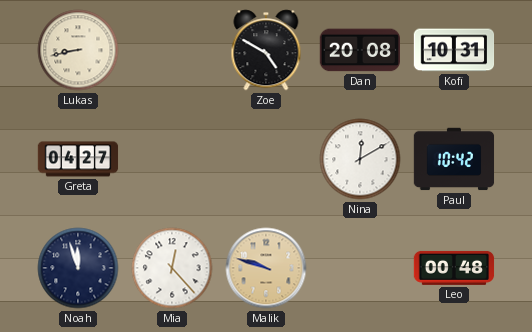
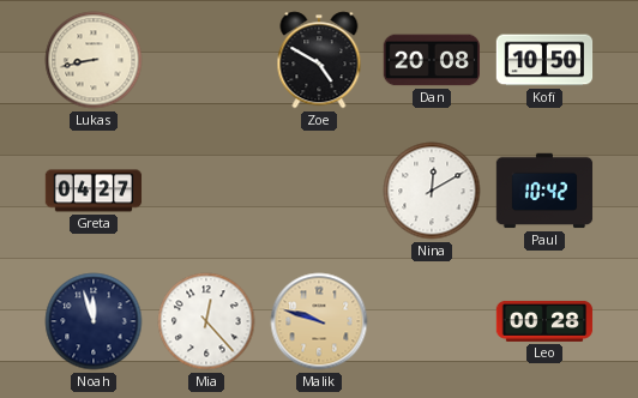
Kofi: 10:31 -> 10:50 (544, 60)
Leo: 00:48 -> 00:28 (544, 321)
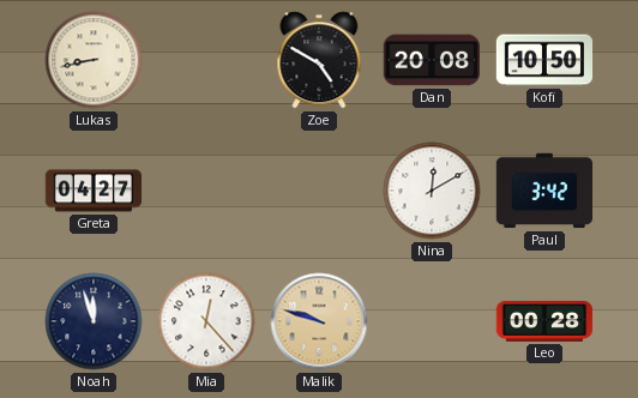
Paul: 10:42 -> 3:42 (544, 191)
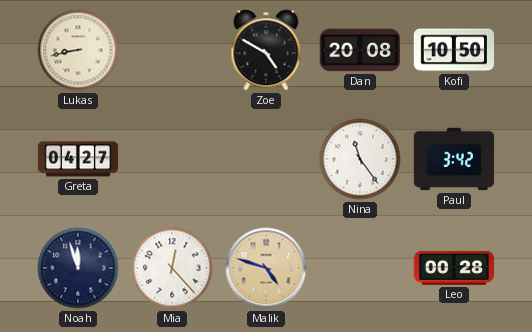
Nina: 12:10 -> 11:24 (360, 159)
Malik: 9:48 -> 4:48 (266, 268)
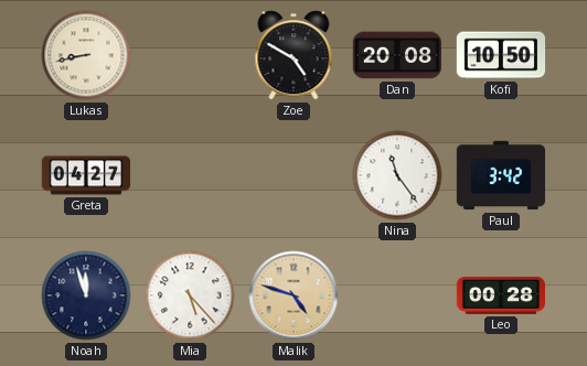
Mia: 12:23 -> 5:23 (190, 295)
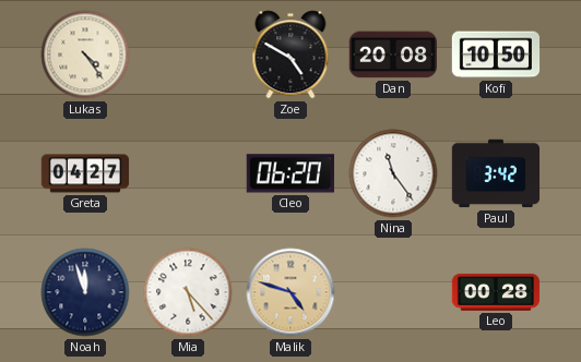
Lukas: 8:43 -> 4:24 (85, 55)
Cleo: none -> 06:20 (290, 173)
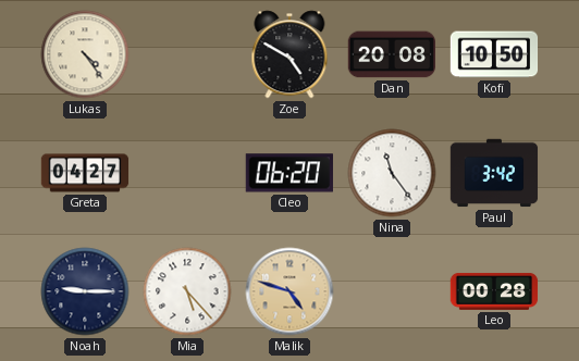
Noah: 11:57 -> 9:15 (85, 291)
